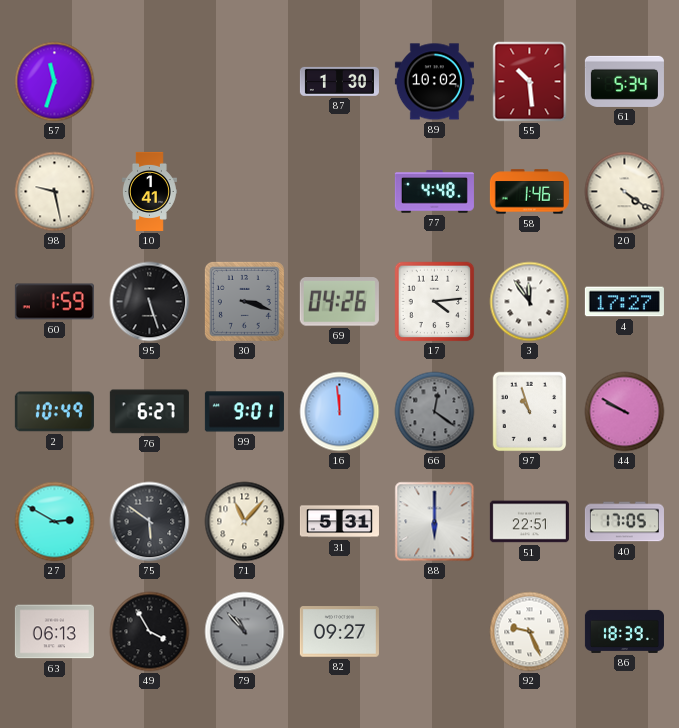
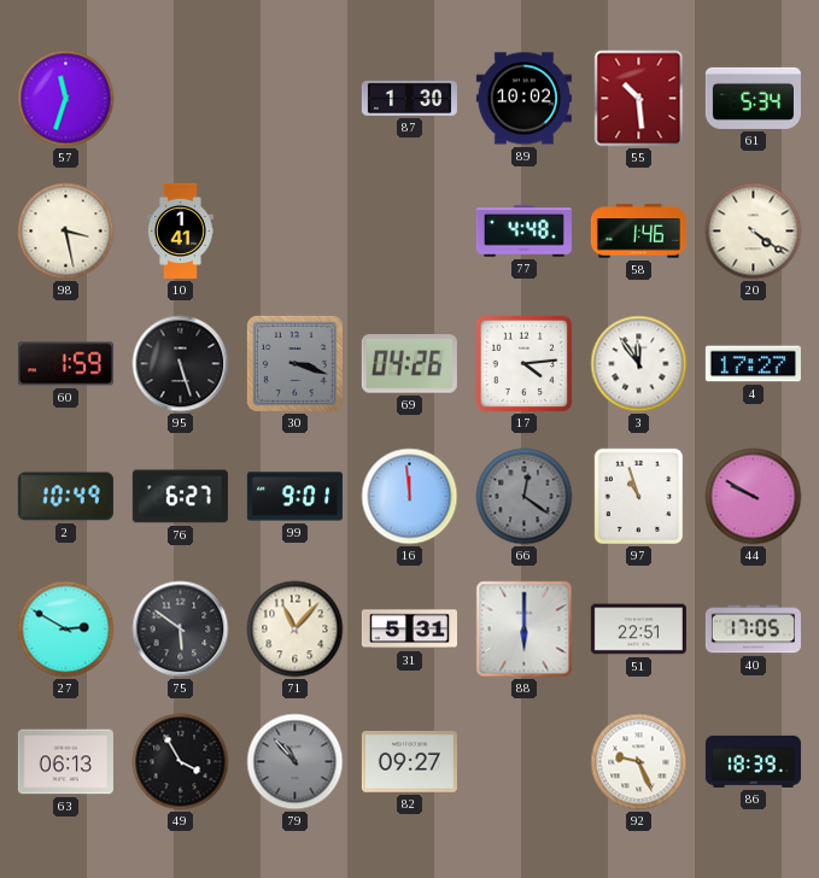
98: 9:28 -> 3:28 (66, 232)
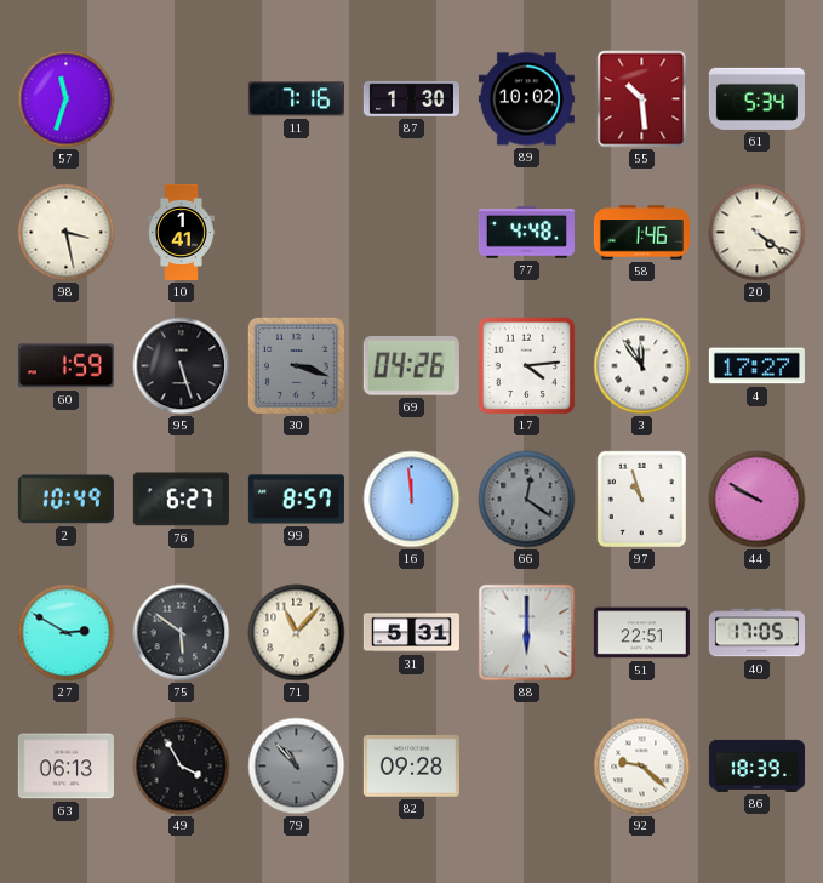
11: none -> 7:16 (296, 99)
99: 9:01 -> 8:57 (296, 500)
82: 09:27 -> 09:28 (411, 767)
92: 9:26 -> 9:22 (642, 767)
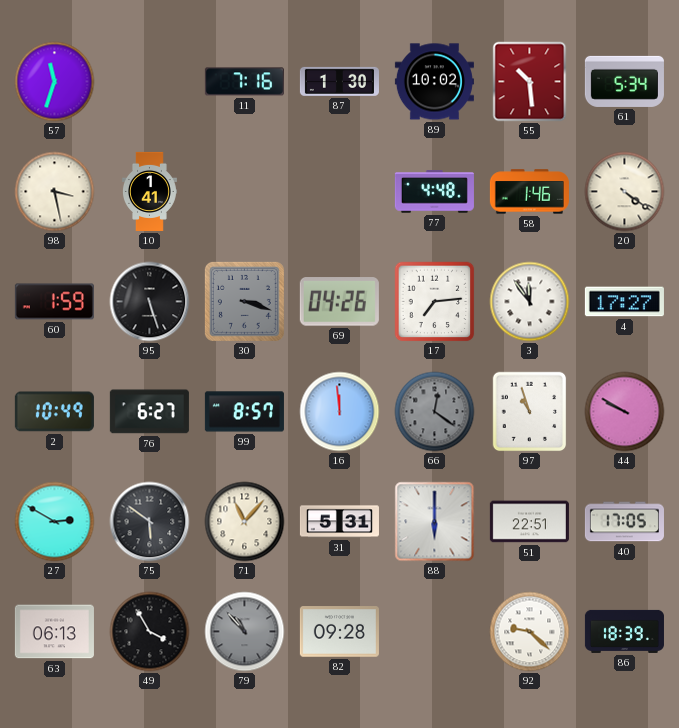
17: 4:14 -> 7:14 (435, 302)
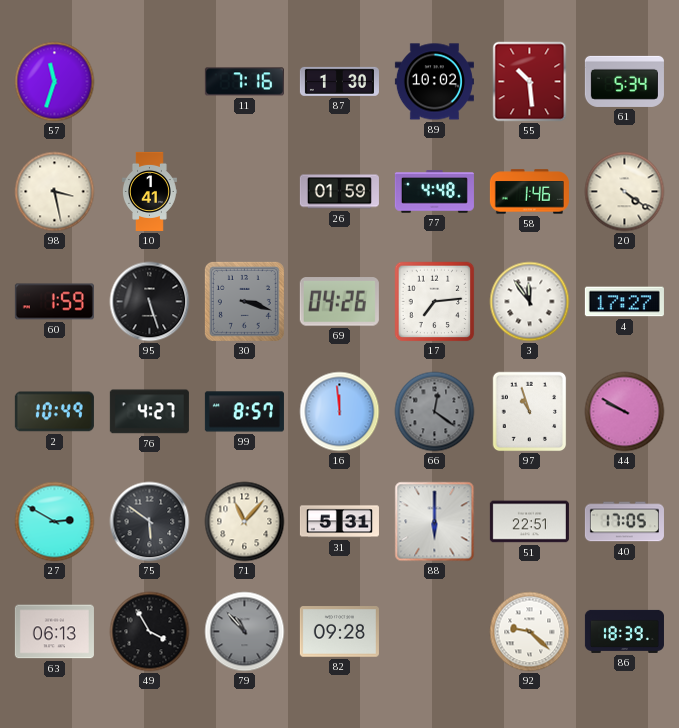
26: none -> 01:59 (339, 192)
76: 6:27 -> 4:27 (149, 412)
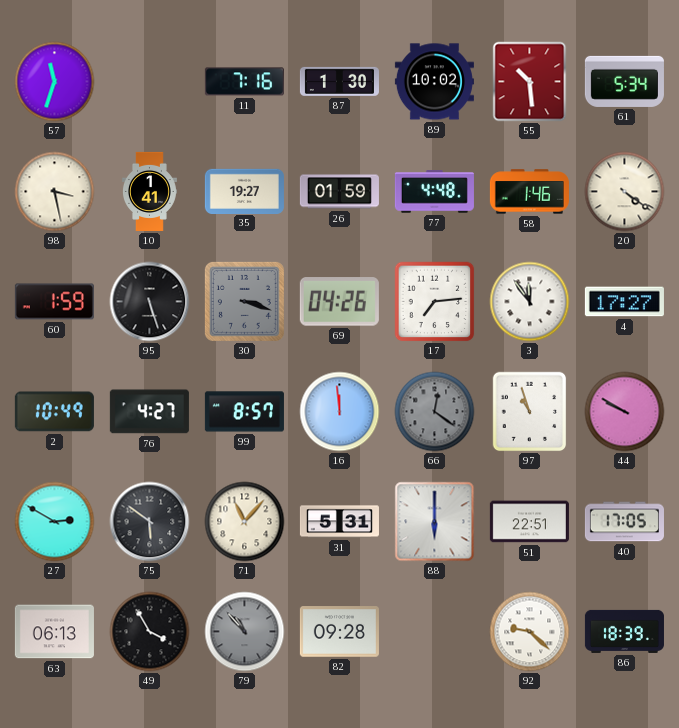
35: none -> 19:27 (244, 191)
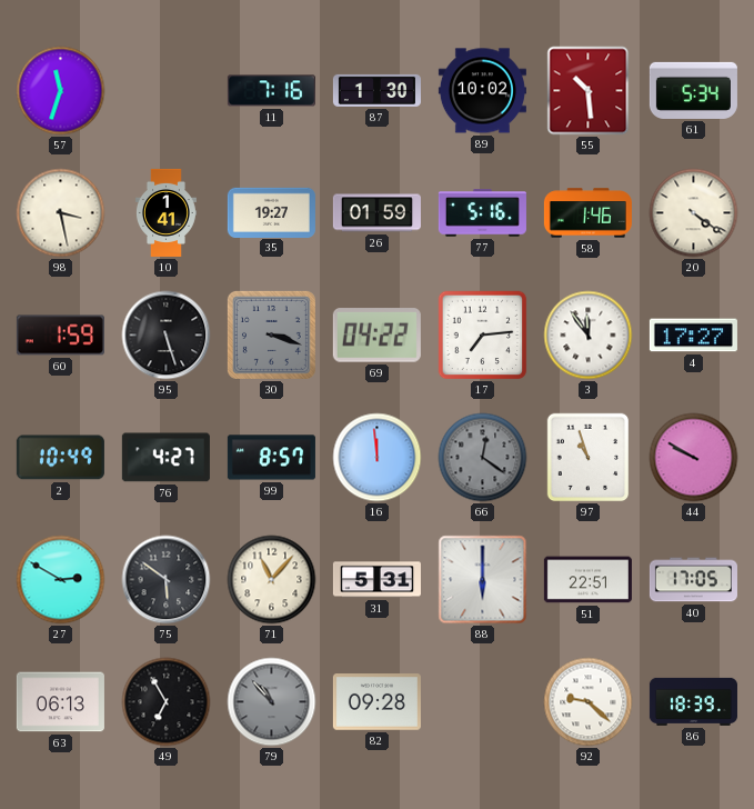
77: 4:48 -> 5:16 (482, 213)
69: 04:26 -> 04:22 (376, 336)
49: 3:55 -> 6:55 (167, 702)
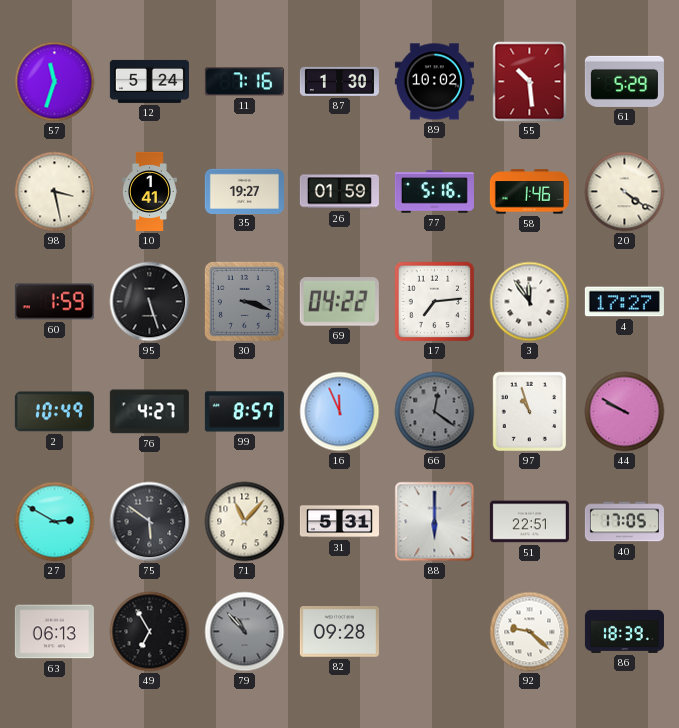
12: none -> 5:24 (149, 81)
61: 5:34 -> 5:29 (624, 81)
16: 11:59 -> 11:56 (340, 412)
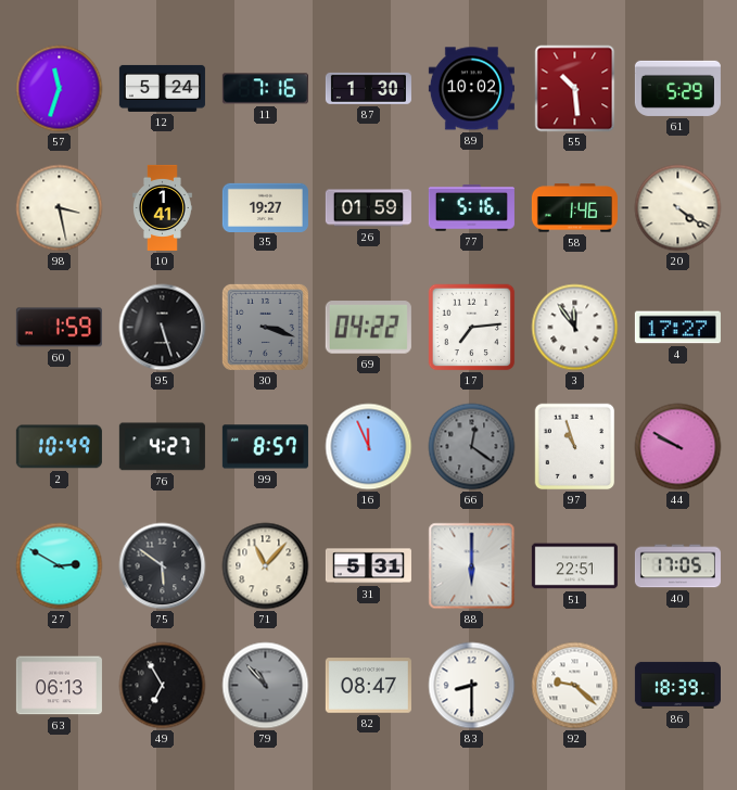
82: 09:28 -> 08:47 (368, 686)
83: none -> 8:30 (472, 686)
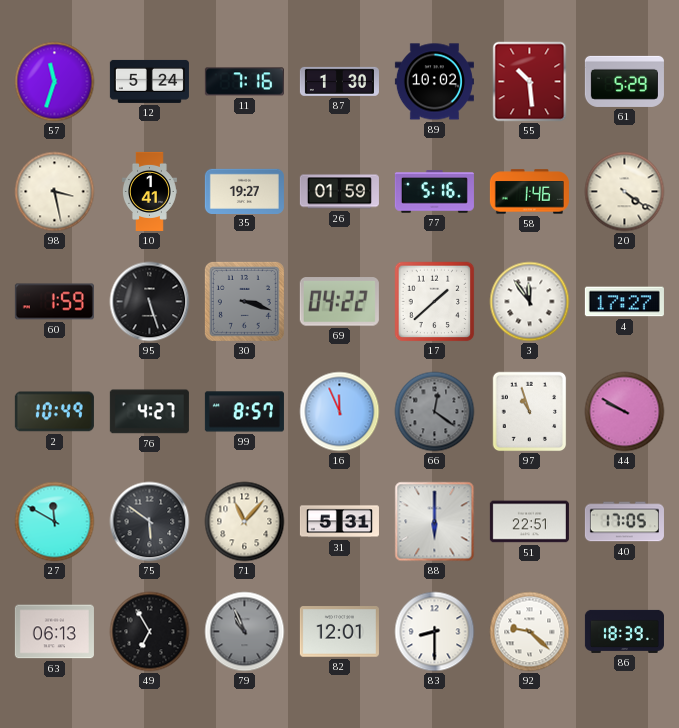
17: 7:14 -> 1:38 (435, 302)
27: 2:50 -> 11:50 (55, 522)
79: 10:53 -> 10:56 (245, 632)
82: 08:47 -> 12:01 (339, 632)
